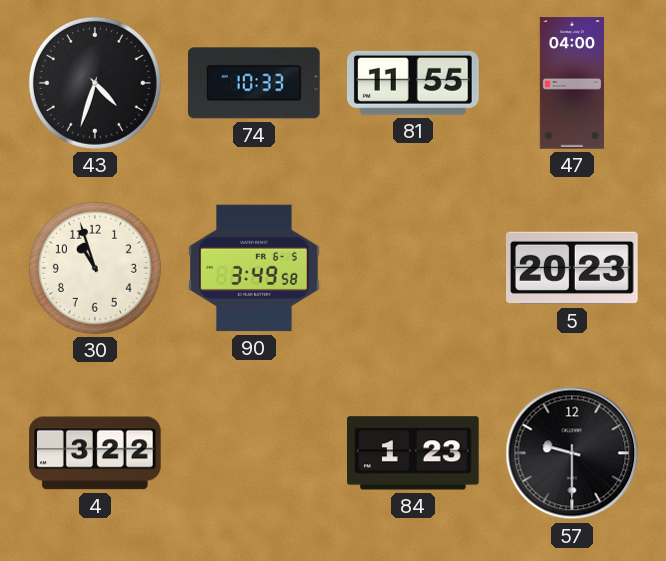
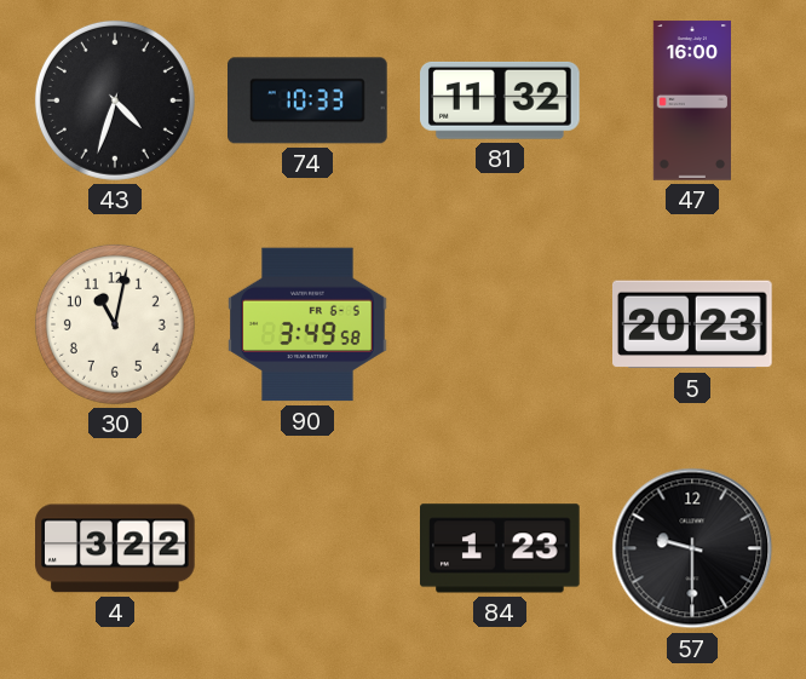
81: 11:55 -> 11:32 (501, 100)
47: 04:00 -> 16:00 (692, 100)
30: 10:57 -> 11:02 (115, 324)
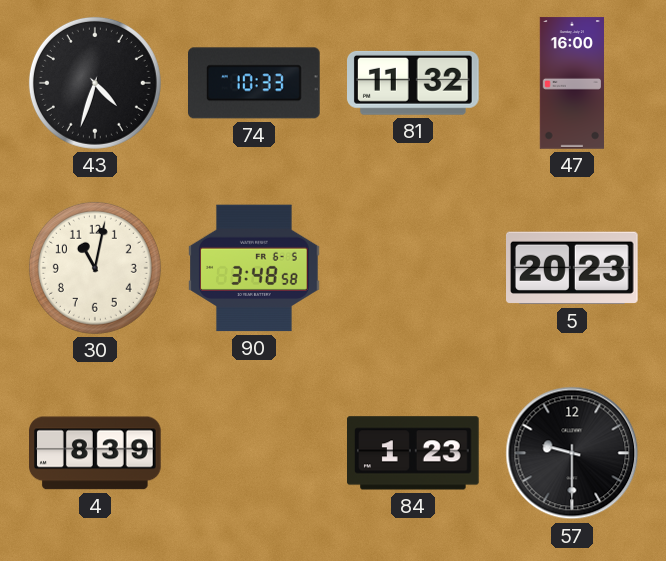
90: 3:49 -> 3:48 (254, 268)
4: 3:22 -> 8:39 (95, 453)
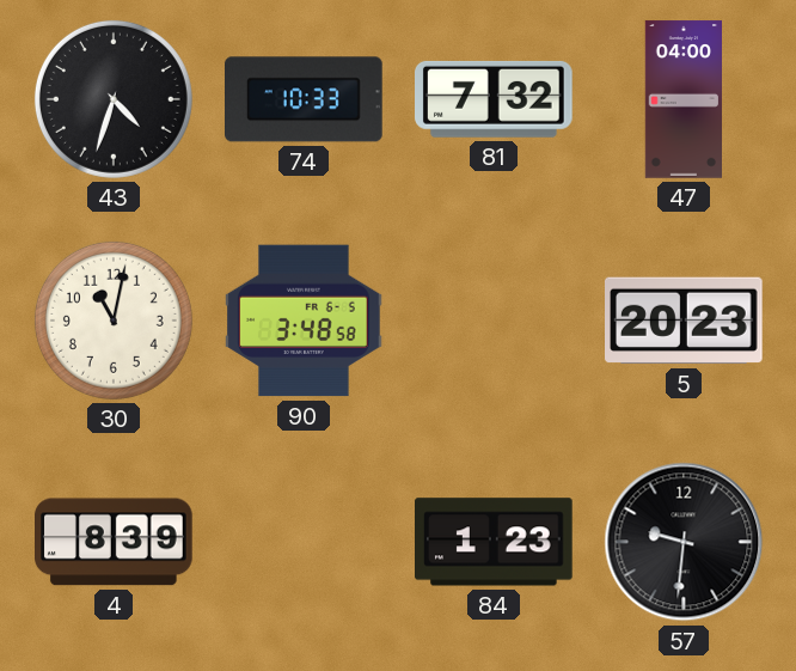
81: 11:32 -> 7:32 (495, 99)
47: 16:00 -> 04:00 (684, 99)
57: 9:30 -> 9:31 (684, 542)
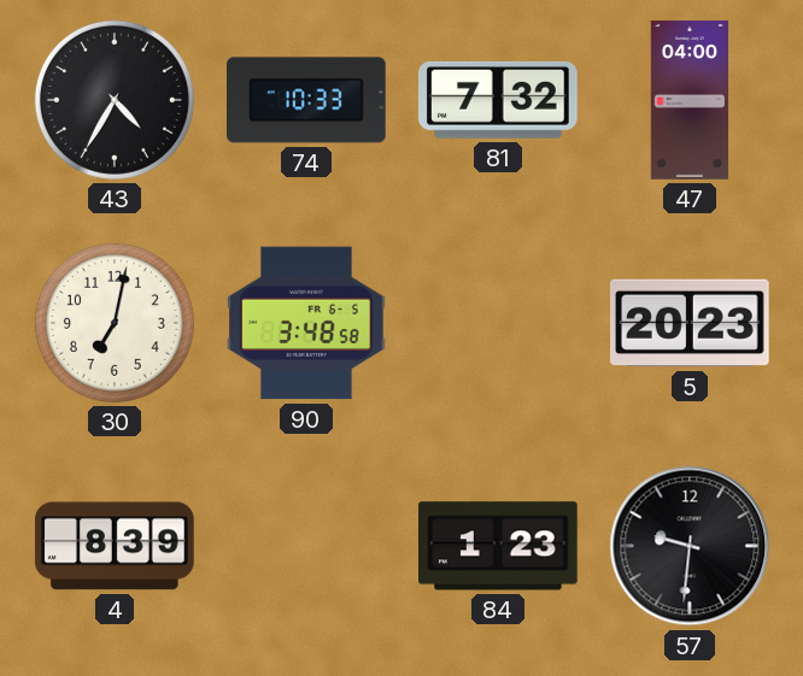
43: 4:33 -> 4:35 (115, 100)
30: 11:02 -> 7:02 (115, 323)
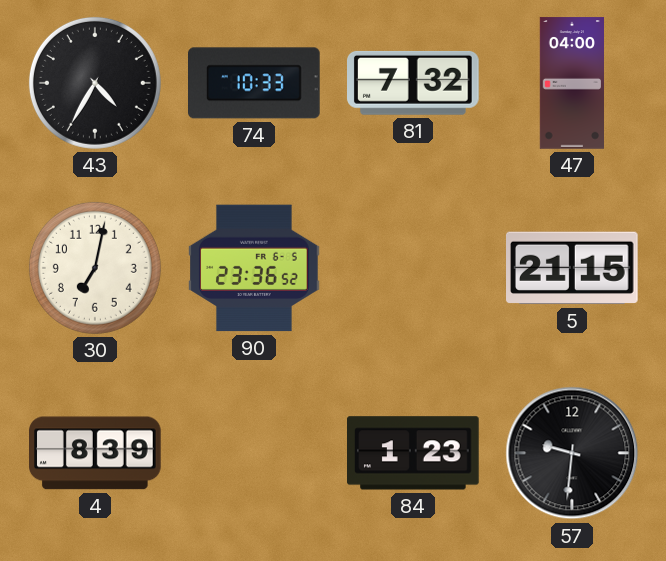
90: 3:48 -> 23:36 (254, 268)
5: 20:23 -> 21:15 (573, 268)
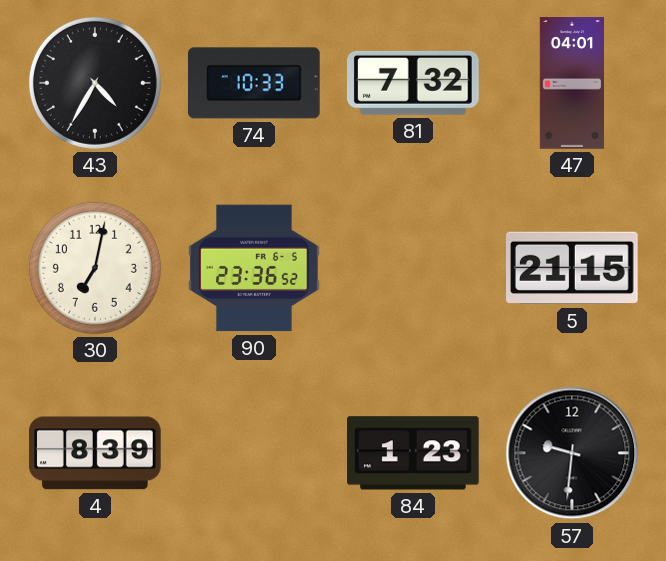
47: 04:00 -> 04:01 (572, 83)
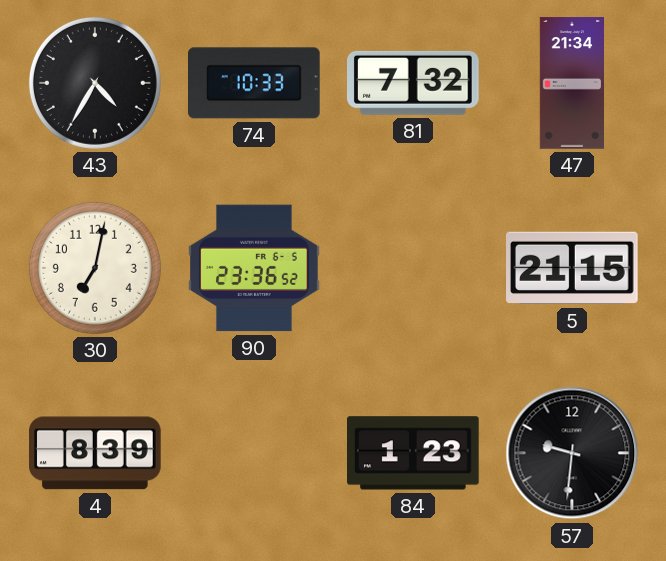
47: 04:01 -> 21:34 (572, 83)
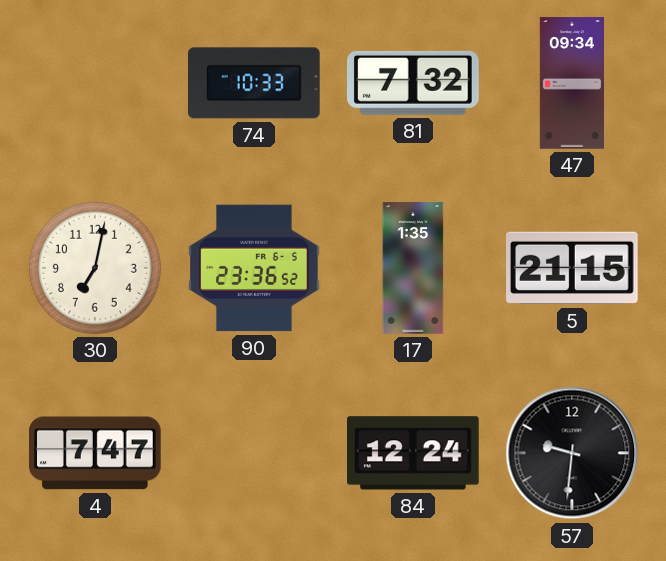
43: 4:35 -> none (95, 83)
47: 21:34 -> 09:34 (572, 83)
17: none -> 1:35 (413, 268)
4: 8:39 -> 7:47 (95, 453)
84: 1:23 -> 12:24 (414, 453)
